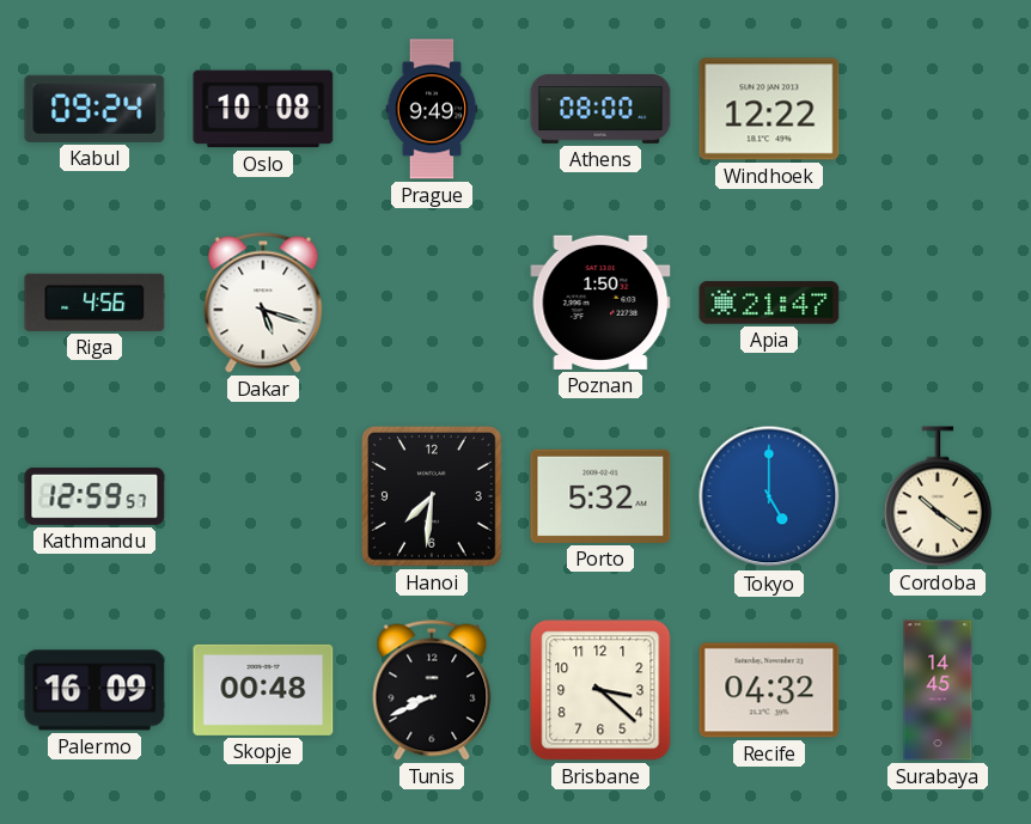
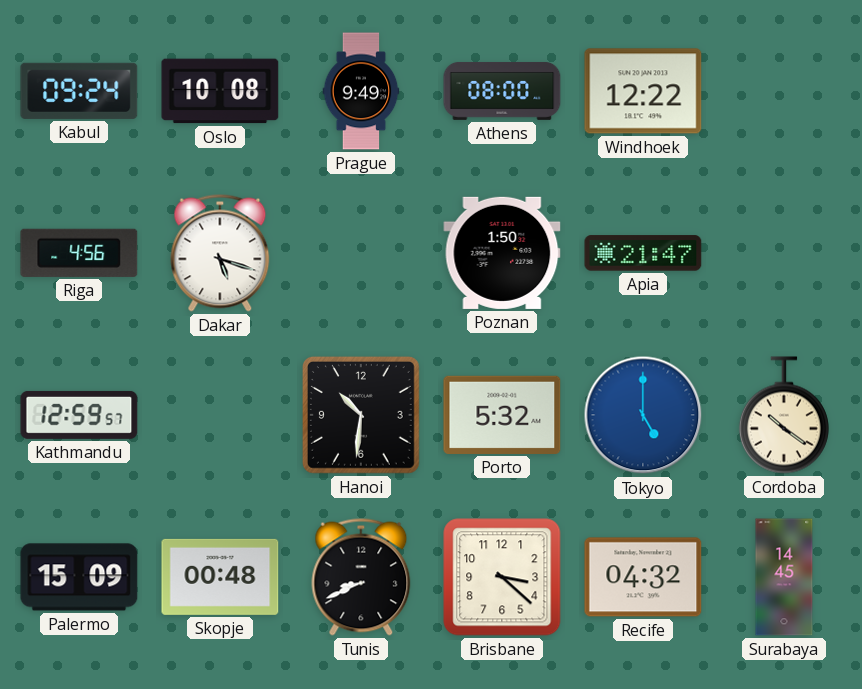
Hanoi: 7:31 -> 10:31 (361, 415)
Palermo: 16:09 -> 15:09 (79, 577)
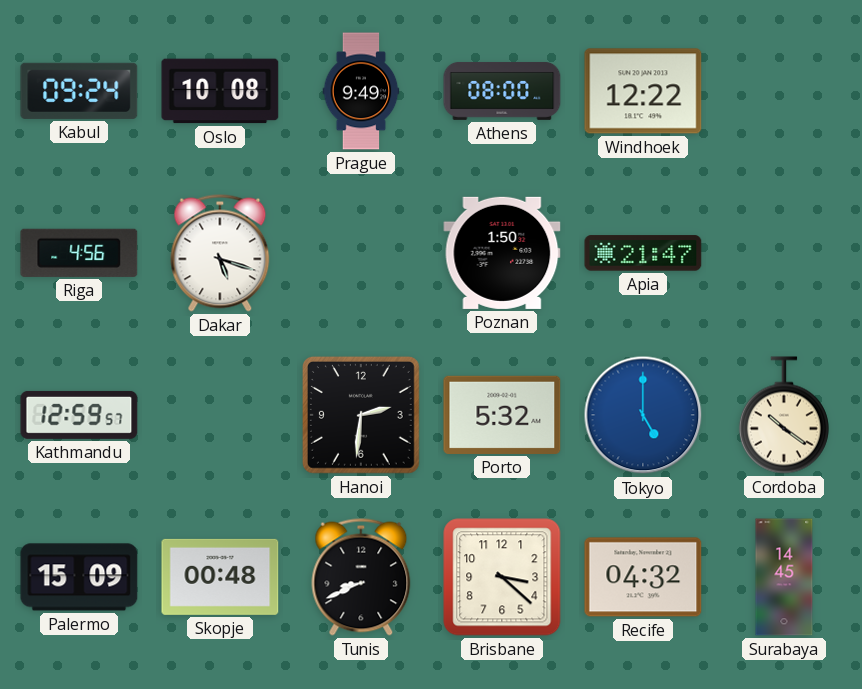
Hanoi: 10:31 -> 2:31 (361, 415)
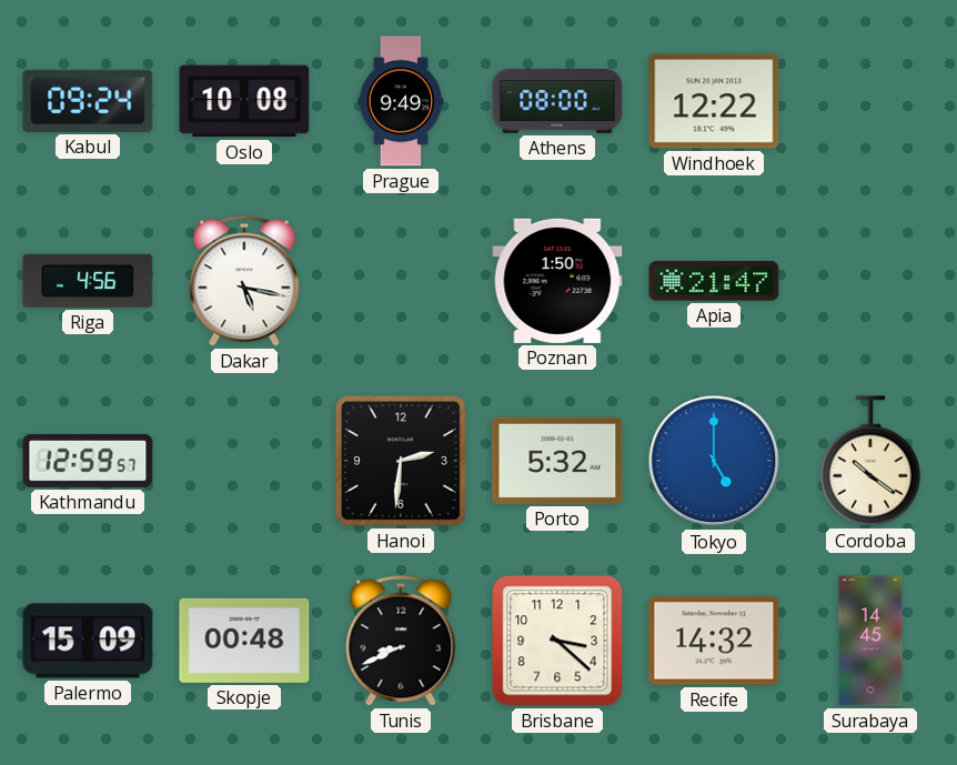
Dakar: 5:18 -> 5:17 (244, 281)
Recife: 04:32 -> 14:32 (714, 641)
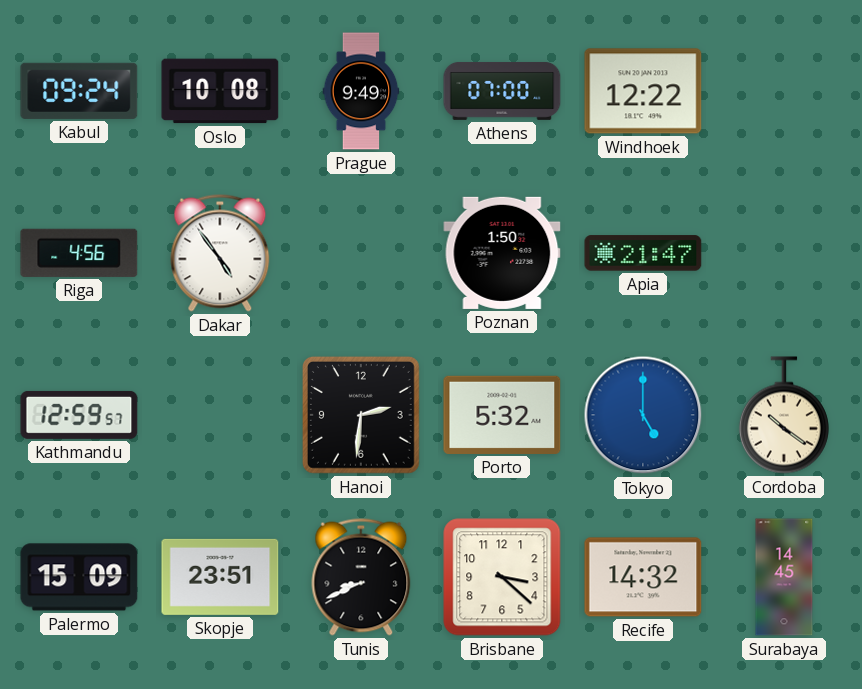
Athens: 08:00 -> 07:00 (502, 91)
Dakar: 5:17 -> 4:54 (220, 253)
Skopje: 00:48 -> 23:51 (220, 577)
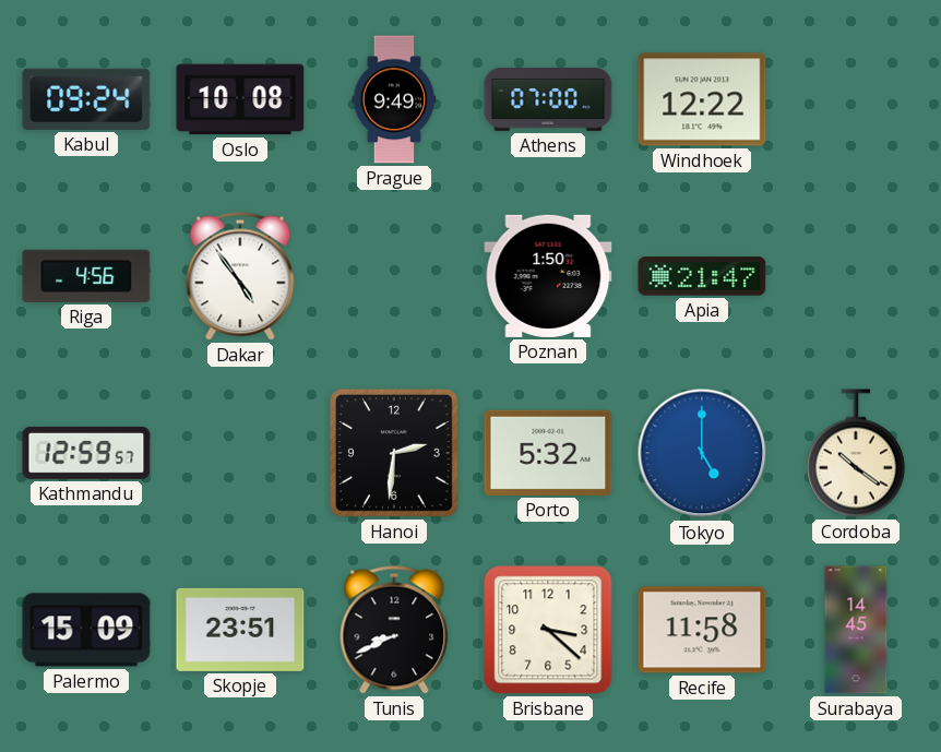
Recife: 14:32 -> 11:58 (702, 630)
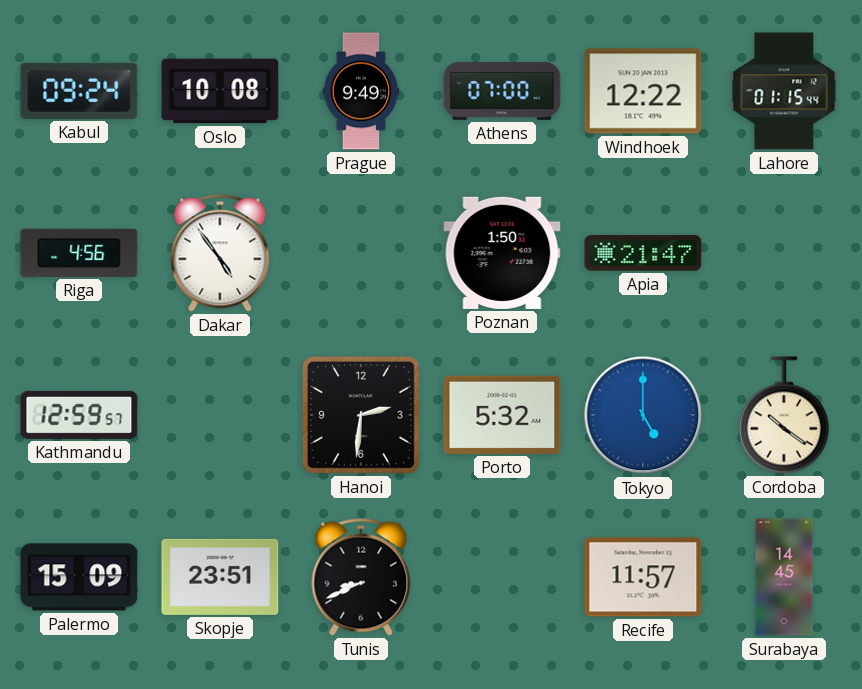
Lahore: none -> 01:15 (784, 91)
Brisbane: 3:22 -> none (548, 630)
Recife: 11:58 -> 11:57 (643, 577)
